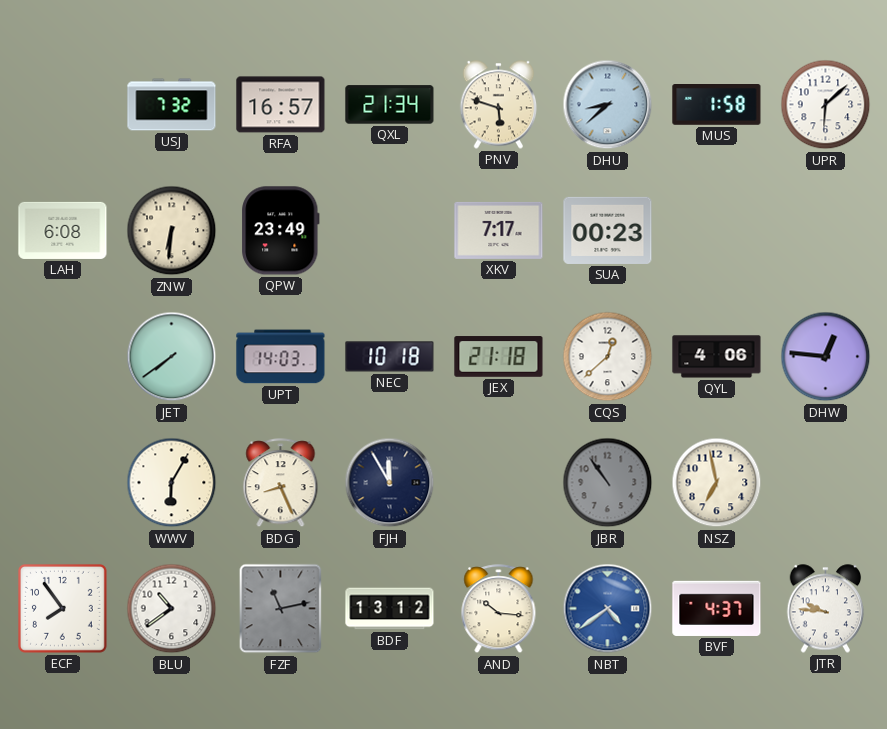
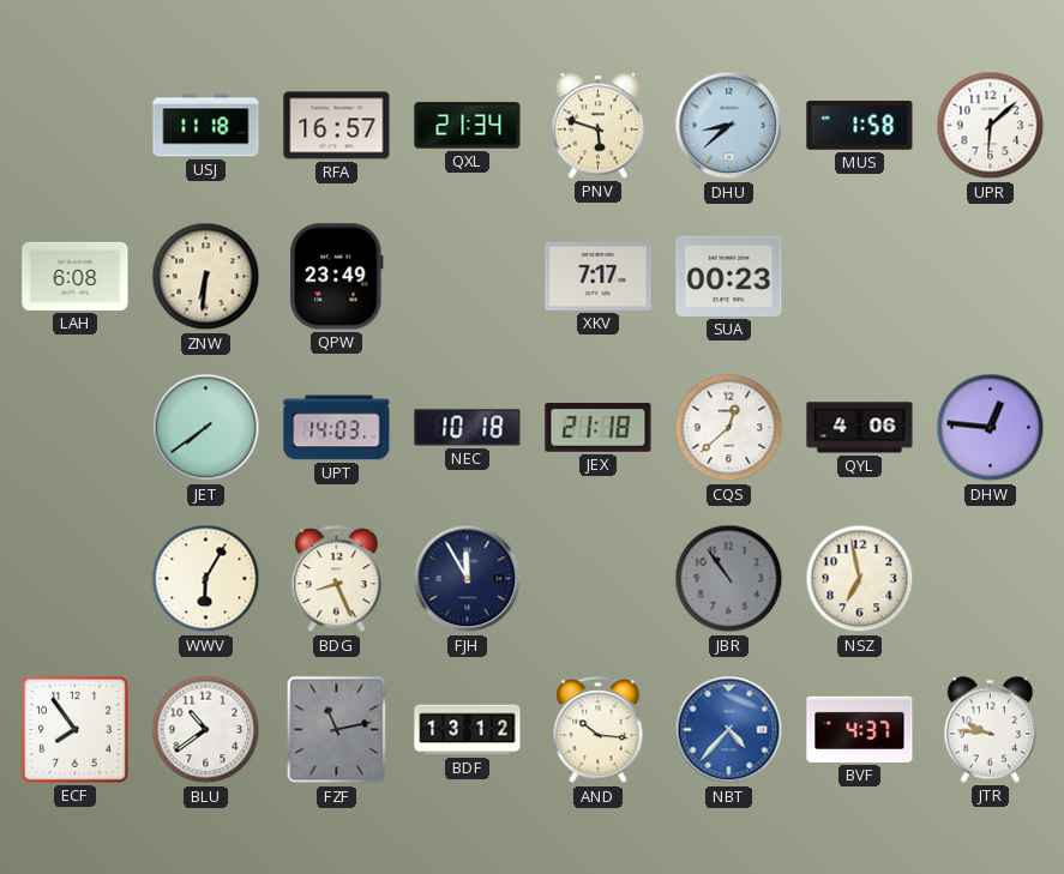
USJ: 7:32 -> 11:18 (206, 126)
NBT: 4:39 -> 4:37 (729, 730)
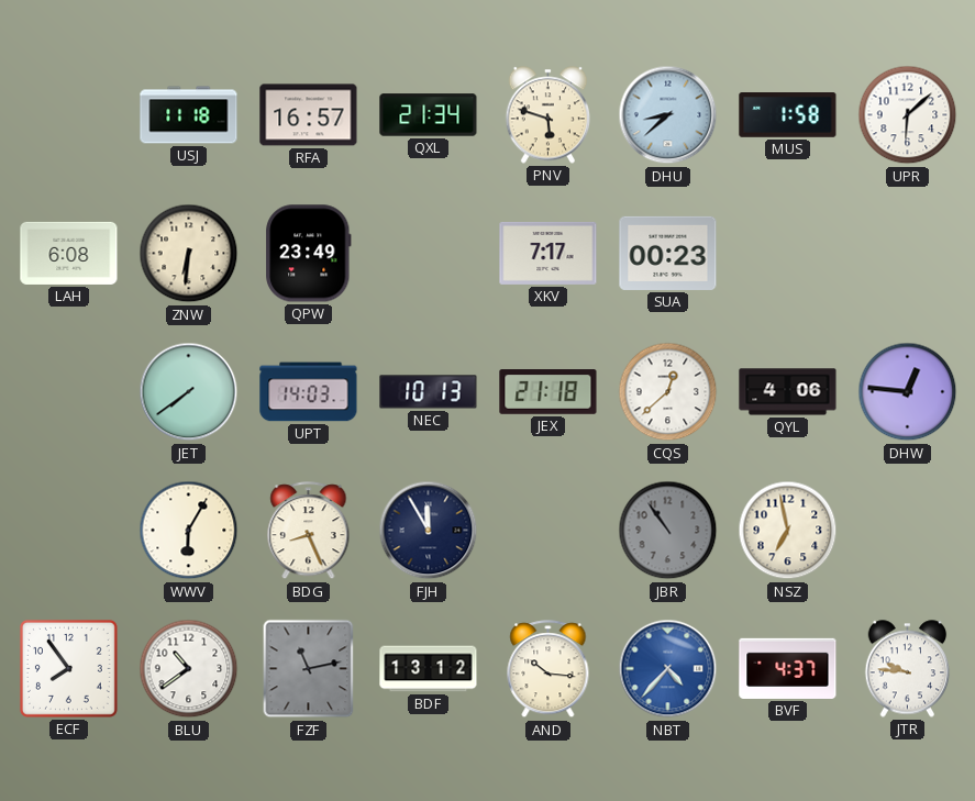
NEC: 10:18 -> 10:13 (429, 392)
